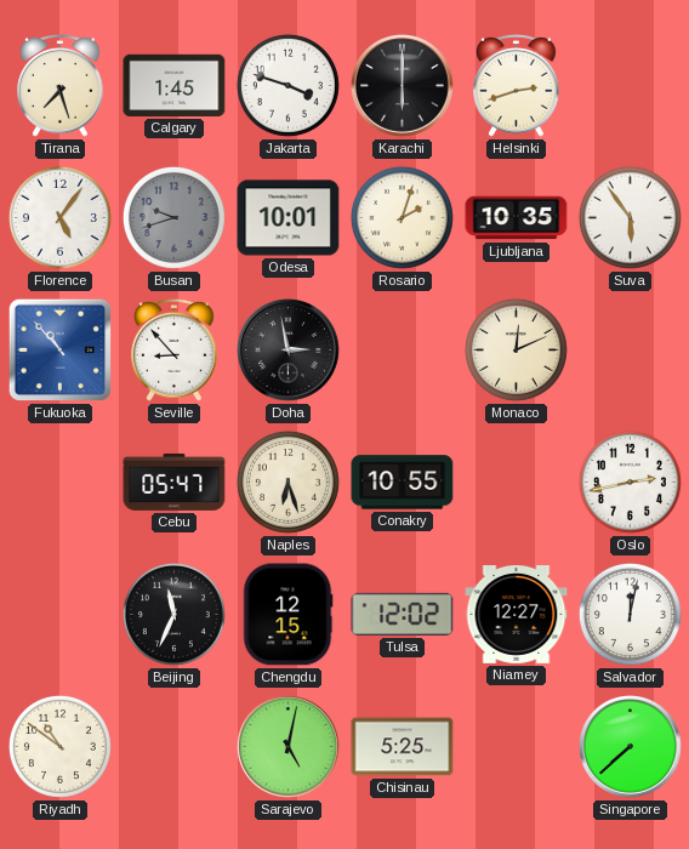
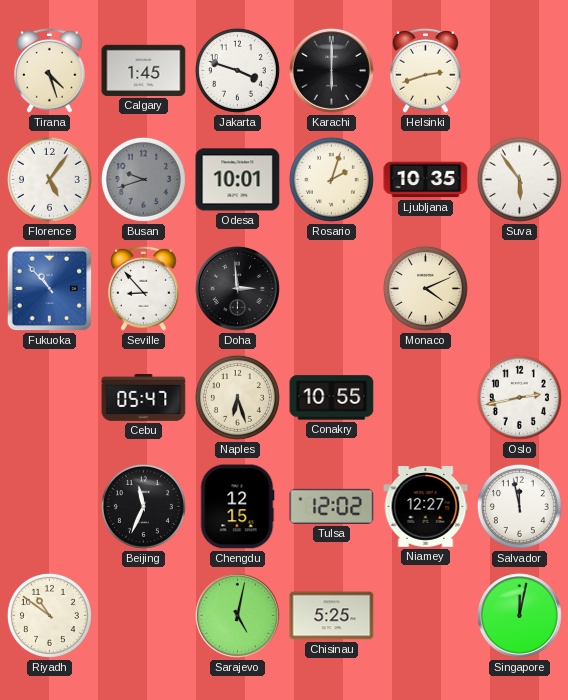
Tirana: 7:27 -> 4:27 (50, 70)
Doha: 2:58 -> 2:59 (238, 289)
Monaco: 12:11 -> 4:11 (425, 288)
Salvador: 12:02 -> 11:58 (519, 506)
Singapore: 7:38 -> 12:02 (520, 616)
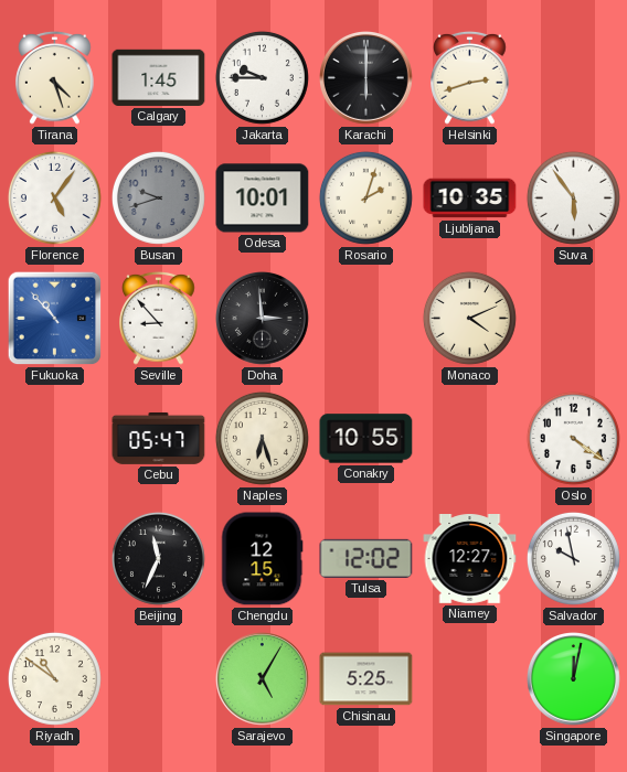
Jakarta: 3:48 -> 9:45 (262, 77)
Oslo: 2:43 -> 4:21 (573, 438)
Salvador: 11:58 -> 9:58 (573, 558)
Sarajevo: 5:02 -> 5:05 (263, 679)
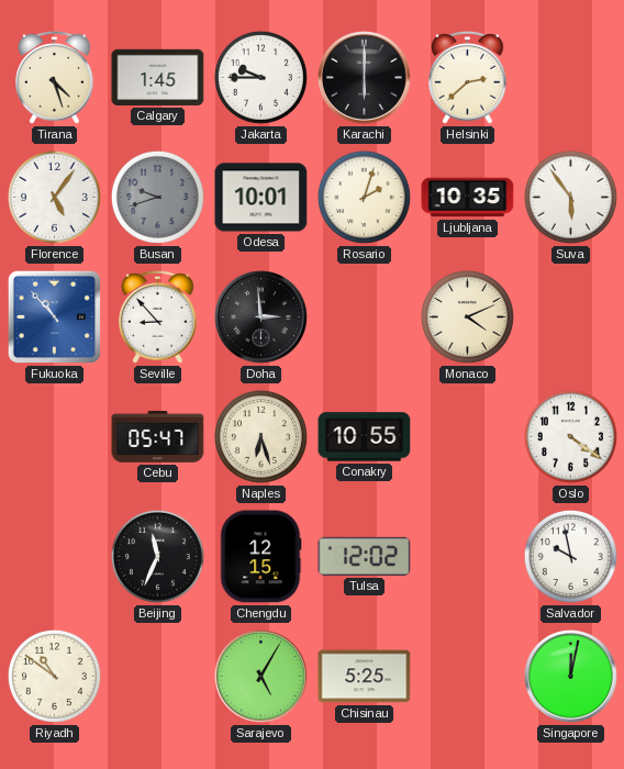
Helsinki: 2:42 -> 2:38 (468, 77)
Niamey: 12:27 -> none (470, 559)
